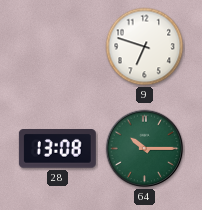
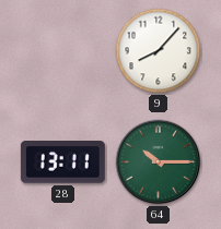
9: 6:48 -> 8:07 (159, 51)
28: 13:08 -> 13:11 (62, 162)
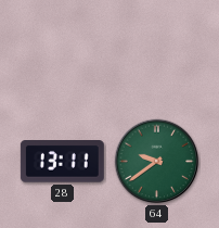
9: 8:07 -> none (159, 51)
64: 10:15 -> 9:39 (157, 162)
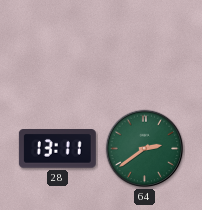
64: 9:39 -> 2:39 (145, 149)
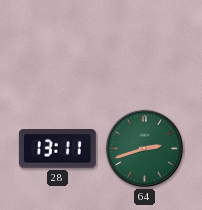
64: 2:39 -> 2:42 (145, 149)
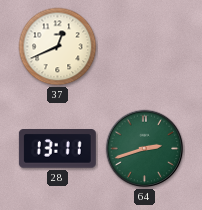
37: none -> 12:41 (58, 47)
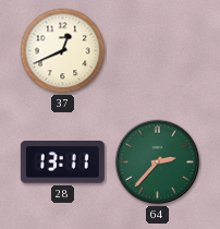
64: 2:42 -> 2:37 (158, 162)
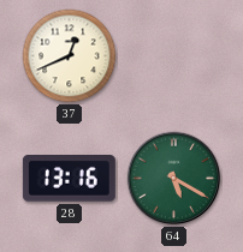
28: 13:11 -> 13:16 (69, 179)
64: 2:37 -> 5:20 (174, 179)
